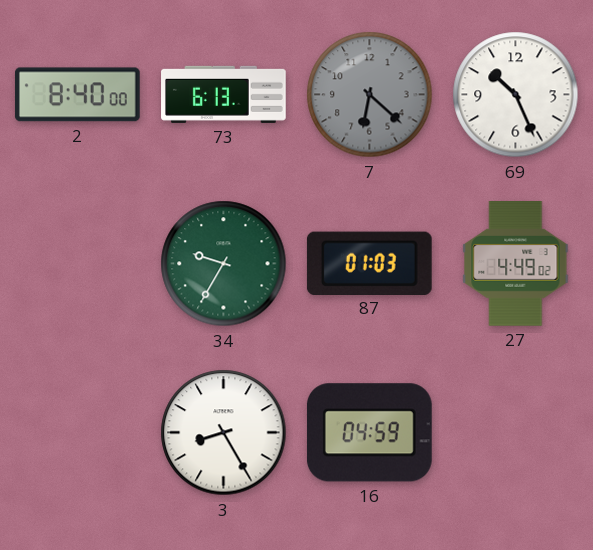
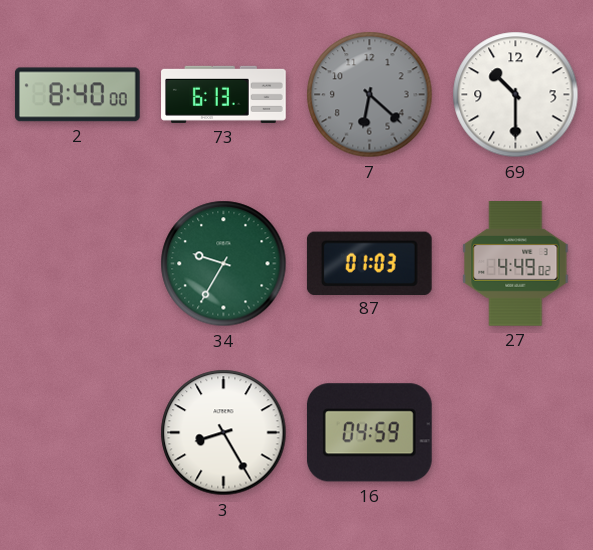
69: 10:26 -> 10:30 (516, 95)
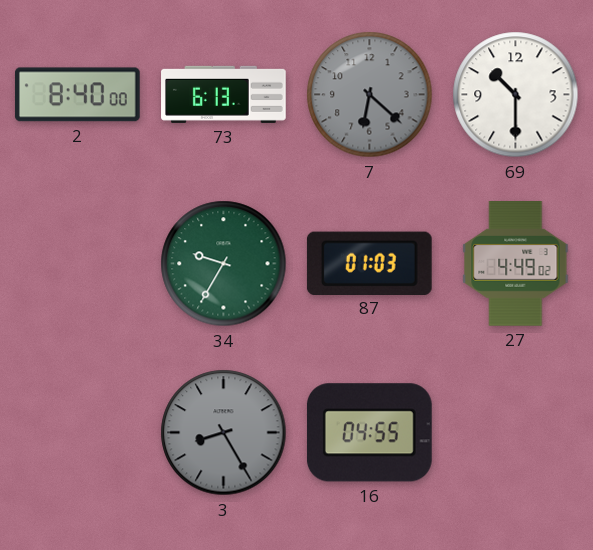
3 dial: white -> grey (224, 433)
16: 04:59 -> 04:55 (369, 433)
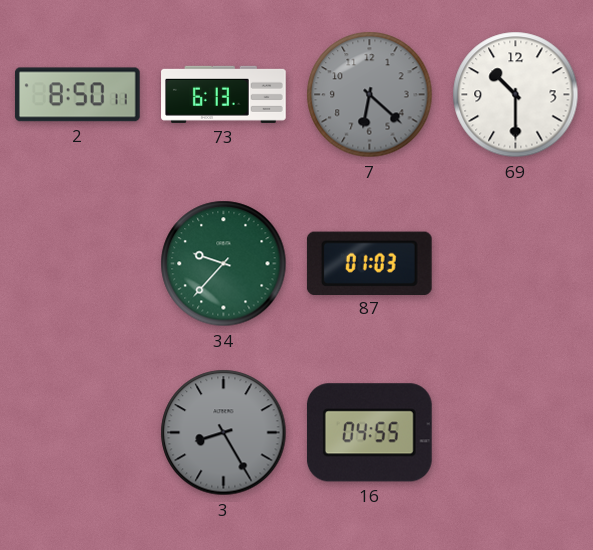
2: 8:40 -> 8:50 (77, 95)
34: 9:35 -> 9:37 (224, 264)
27: 4:49 -> none (516, 264)
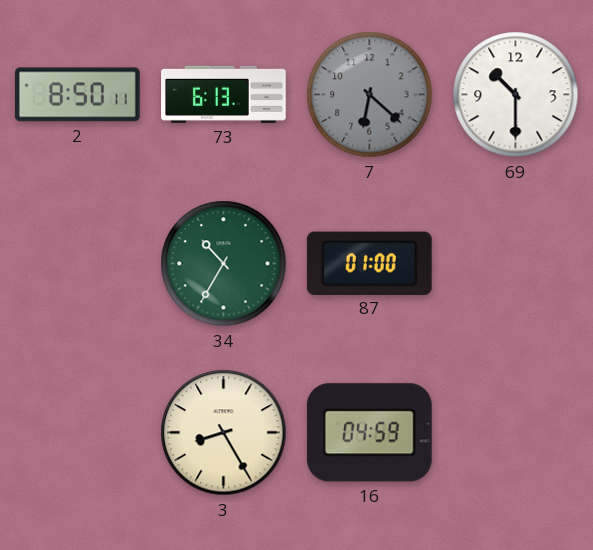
34: 9:37 -> 10:35 (224, 264)
87: 01:03 -> 01:00 (369, 263)
3 dial: grey -> cream (224, 433)
16: 04:55 -> 04:59 (369, 433)
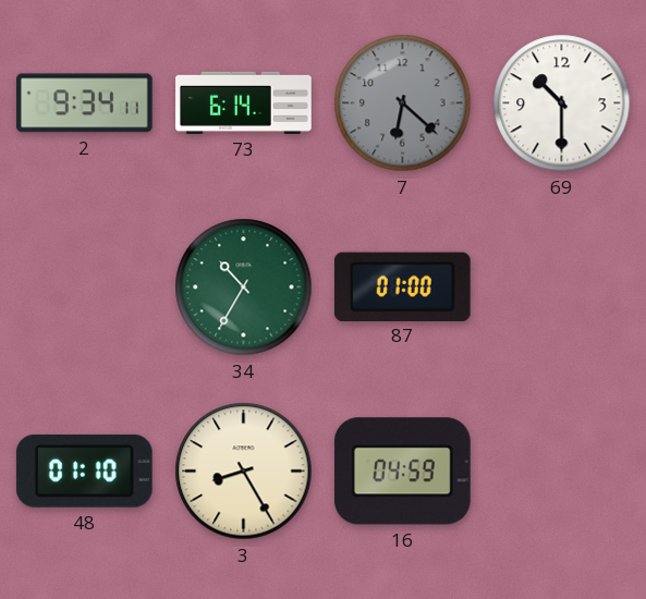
2: 8:50 -> 9:34 (84, 103)
73: 6:13 -> 6:14 (244, 102)
48: none -> 01:10 (84, 470)
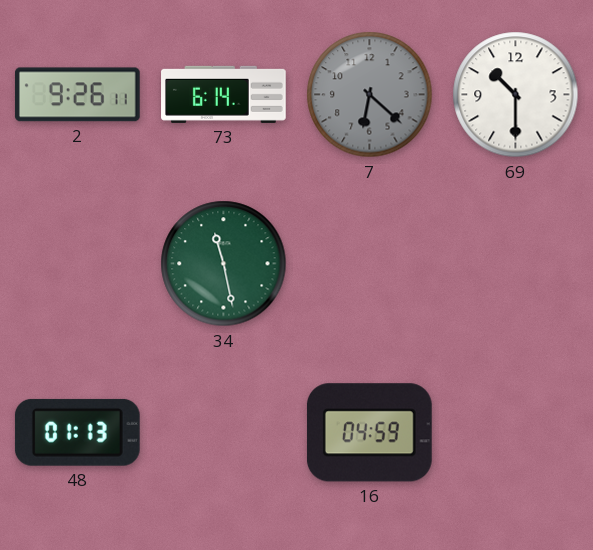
2: 9:34 -> 9:26 (77, 95)
34: 10:35 -> 11:28 (224, 264)
87: 01:00 -> none (402, 286)
48: 01:10 -> 01:13 (77, 432)
3: 8:25 -> none (244, 472)
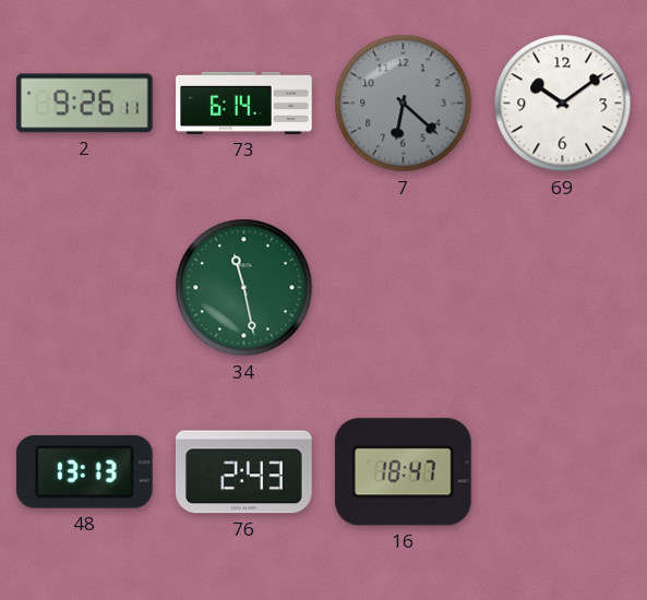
69: 10:30 -> 10:09 (563, 104)
48: 01:13 -> 13:13 (84, 471)
76: none -> 2:43 (243, 472)
16: 04:59 -> 18:47 (403, 472)
